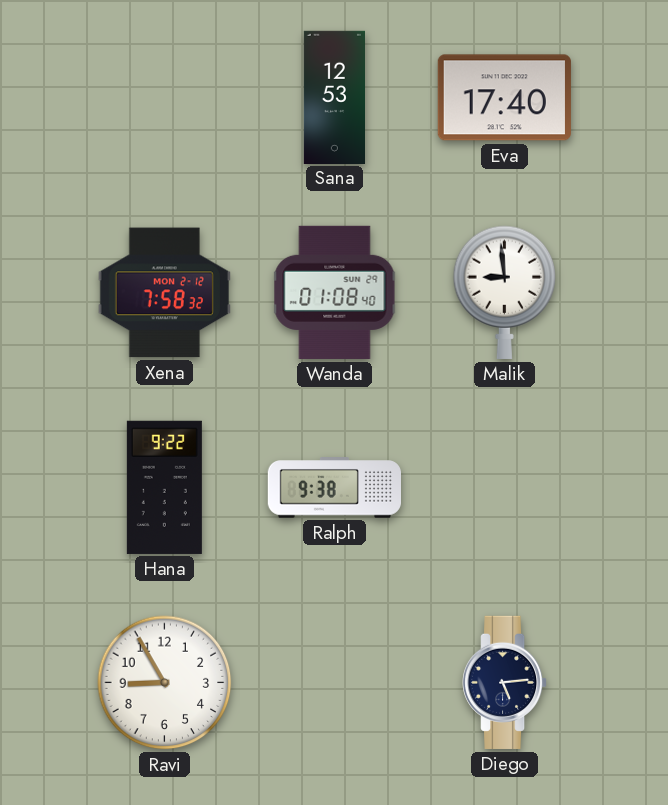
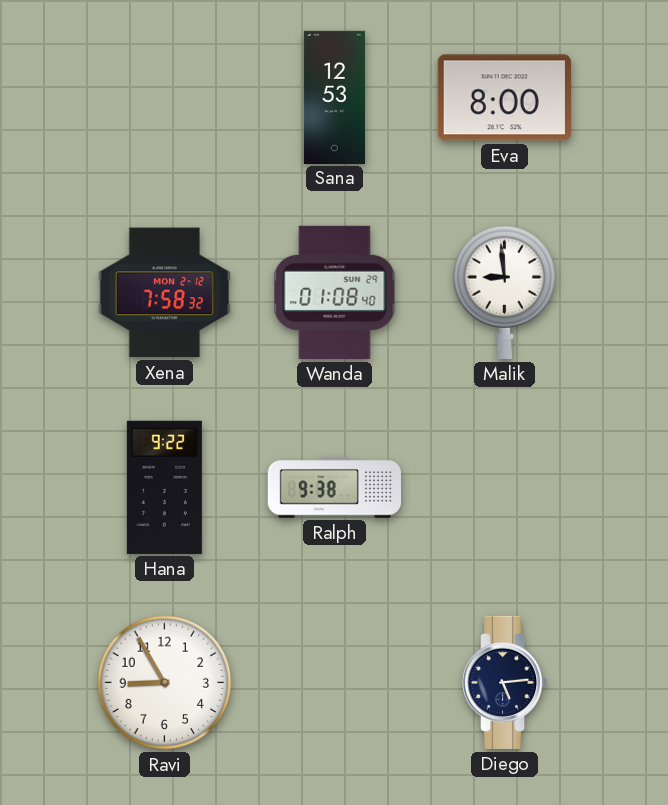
Eva: 17:40 -> 8:00 (504, 98)
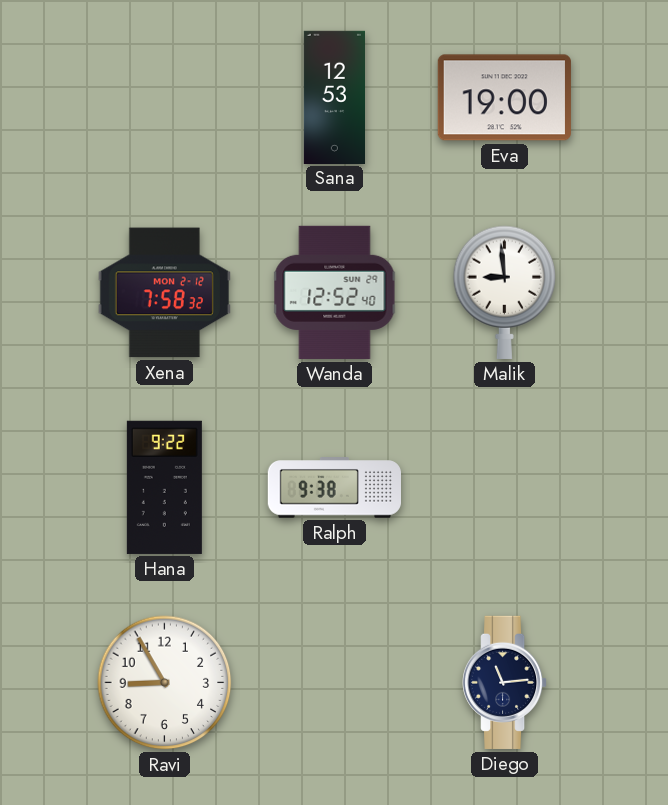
Eva: 8:00 -> 19:00 (504, 98)
Wanda: 01:08 -> 12:52 (335, 292)
Diego: 5:14 -> 11:14 (506, 682)
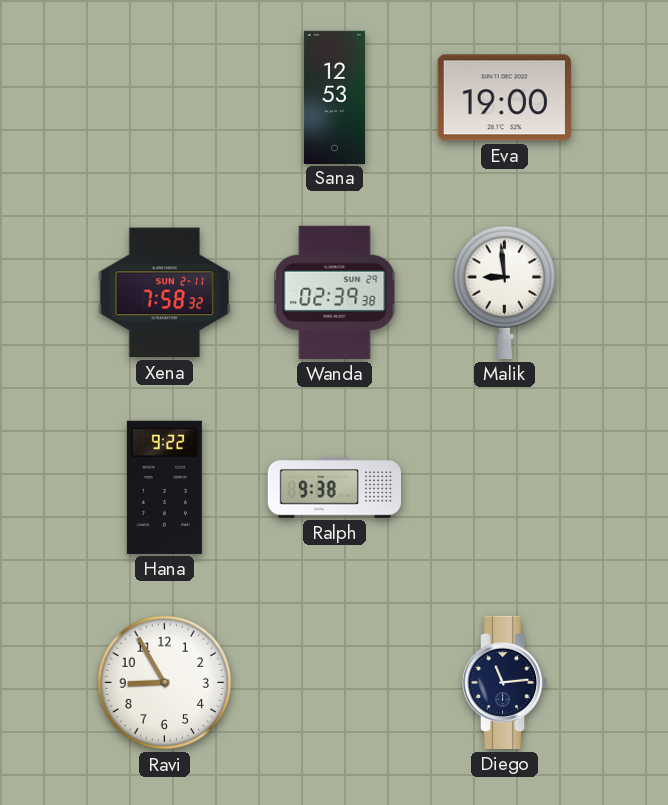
Xena date: MON 2-12 -> SUN 2-11 (164, 293)
Wanda: 12:52 -> 02:39 (335, 292)
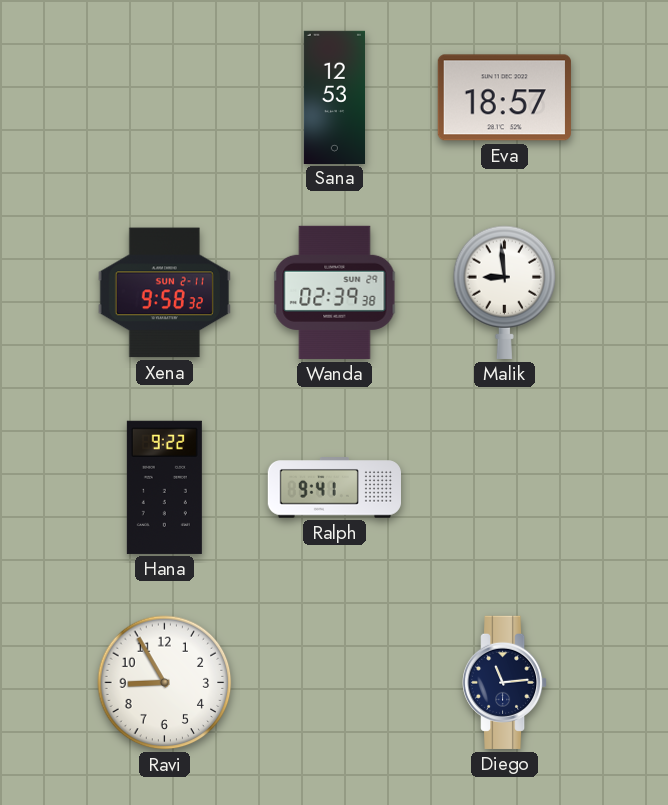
Eva: 19:00 -> 18:57 (504, 98)
Xena: 7:58 -> 9:58 (164, 293)
Ralph: 9:38 -> 9:41 (334, 488)
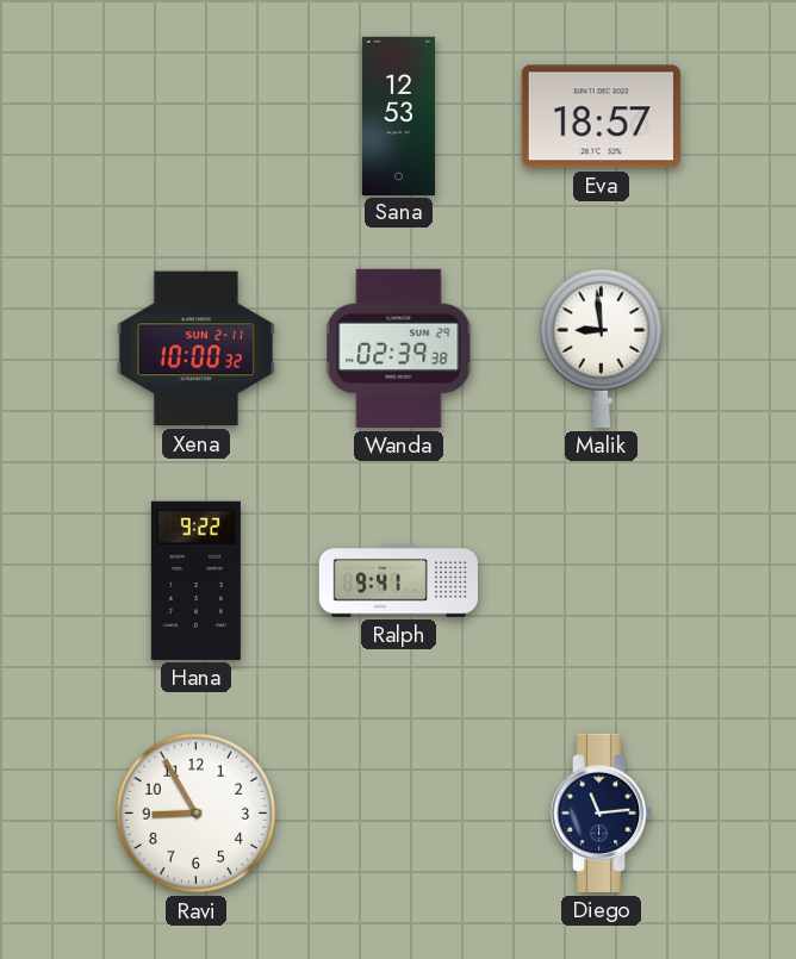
Xena: 9:58 -> 10:00 (195, 349)
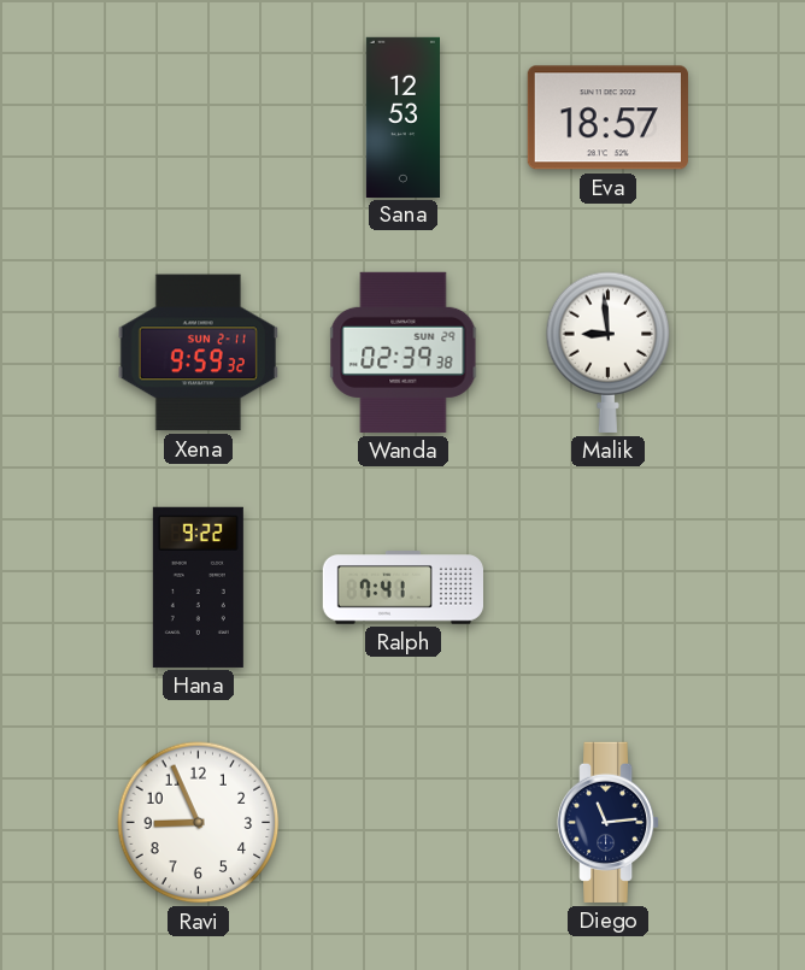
Xena: 10:00 -> 9:59 (198, 353)
Ralph: 9:41 -> 7:41 (402, 588)
Ravi: 8:55 -> 8:56 (199, 823)
